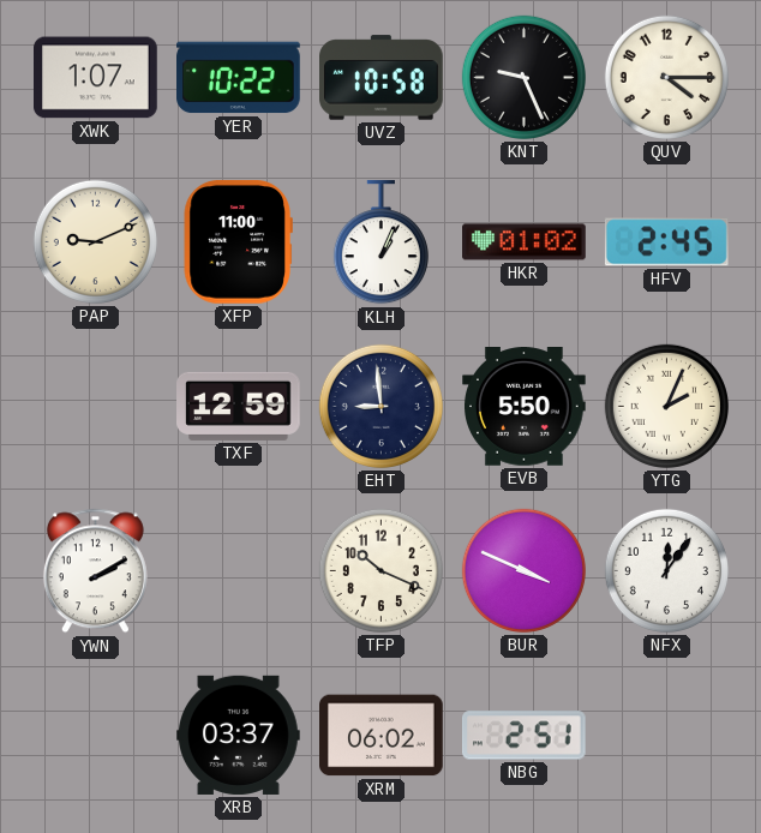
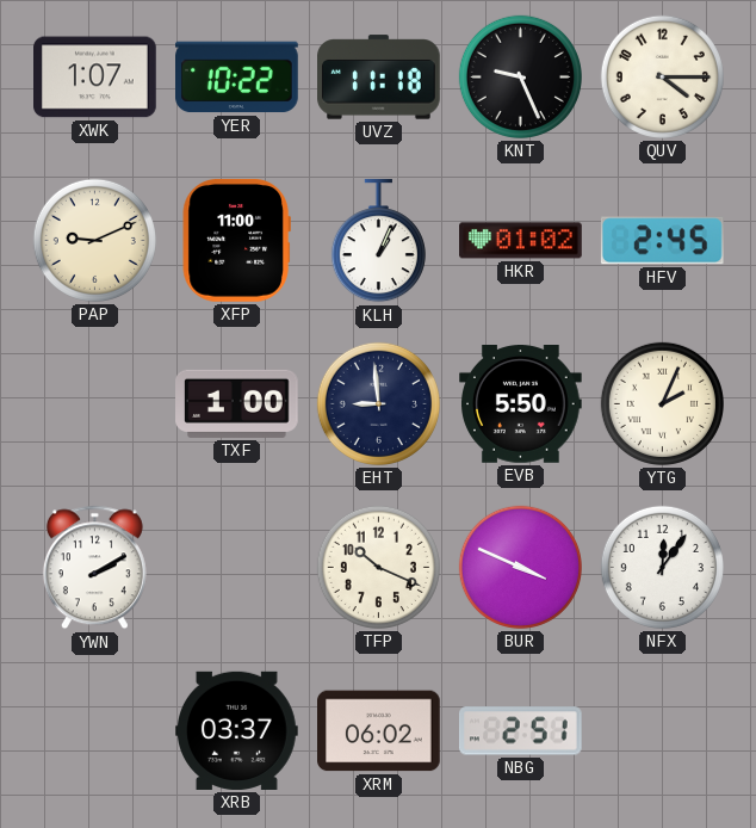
UVZ: 10:58 -> 11:18 (379, 78)
TXF: 12:59 -> 1:00 (237, 403)
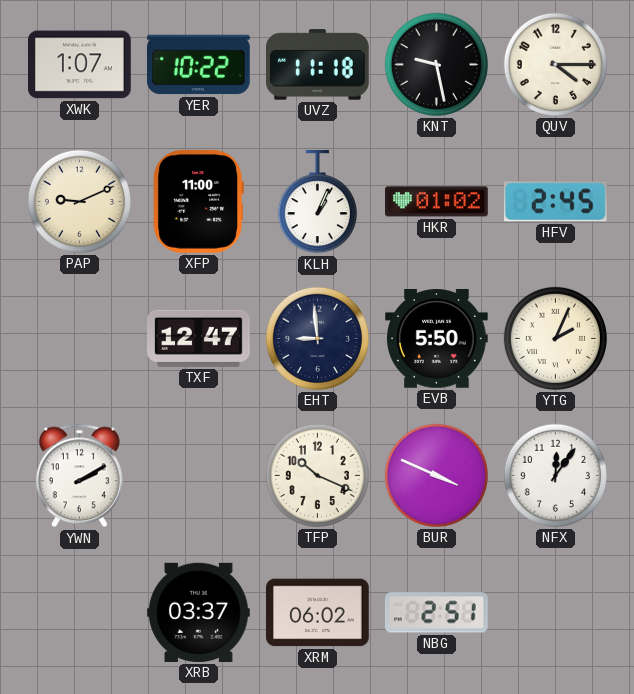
KNT: 9:26 -> 9:28 (436, 64)
TXF: 1:00 -> 12:47 (199, 338)
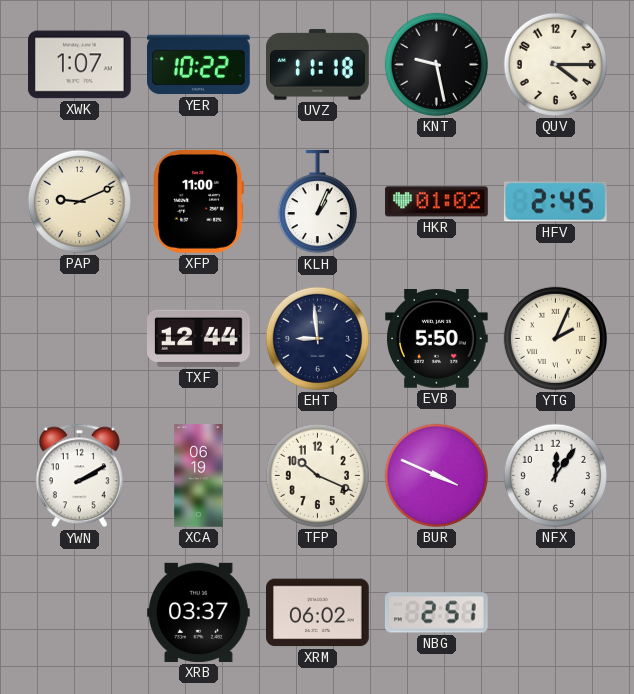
TXF: 12:47 -> 12:44 (199, 338)
XCA: none -> 06:19 (199, 476)
